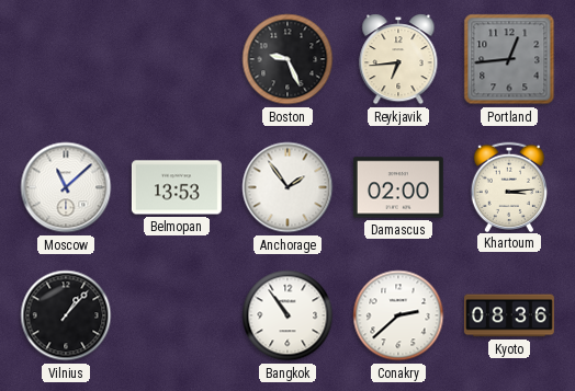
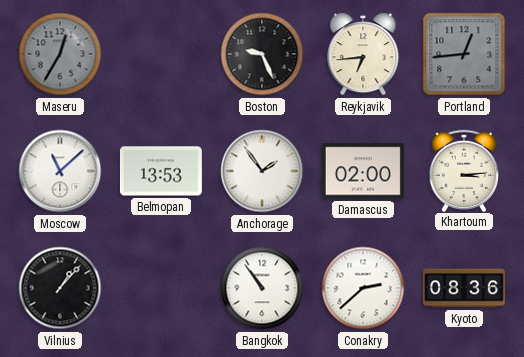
Maseru: none -> 12:35 (60, 54)
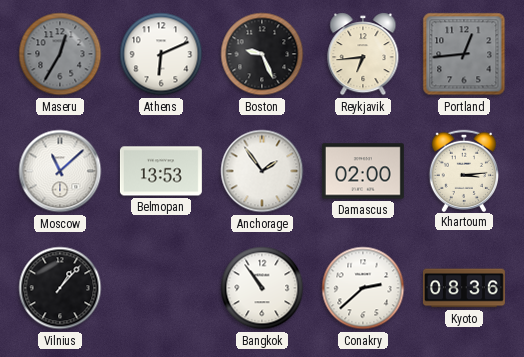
Athens: none -> 6:11 (161, 54)
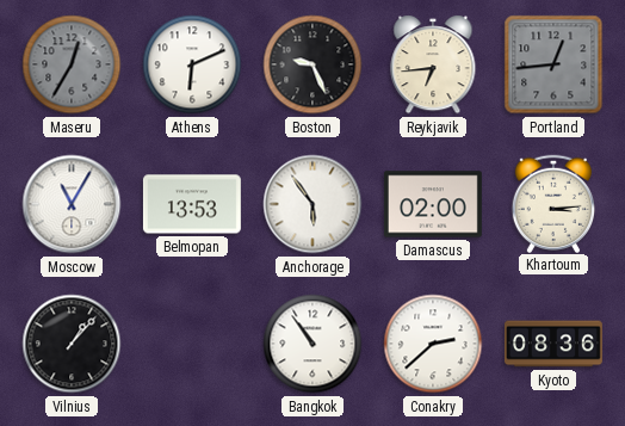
Moscow: 11:08 -> 11:05 (72, 204)
Anchorage: 1:54 -> 5:54 (312, 204)
